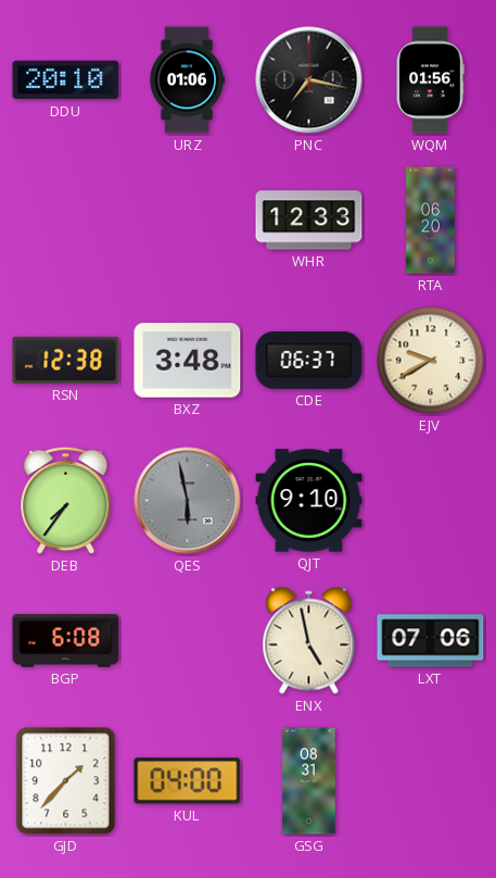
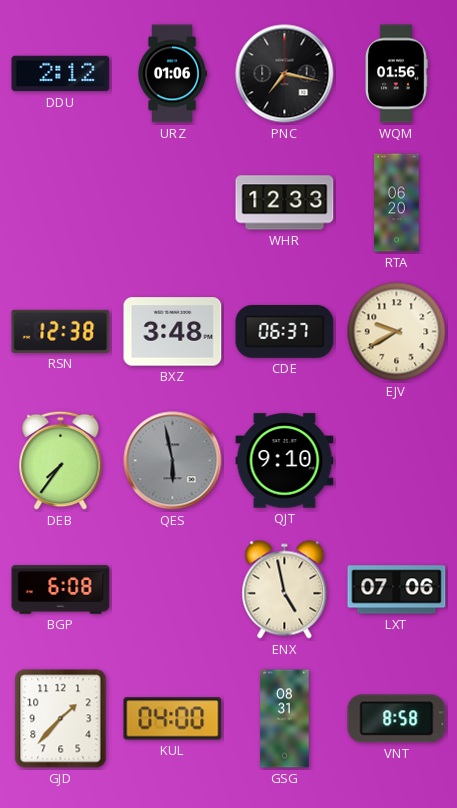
DDU: 20:10 -> 2:12 (61, 74)
VNT: none -> 8:58 (397, 719)
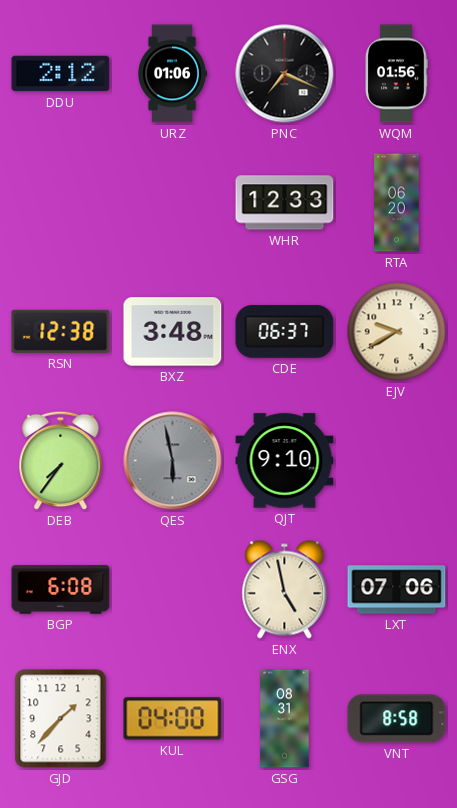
PNC: 7:17 -> 7:19 (285, 74)
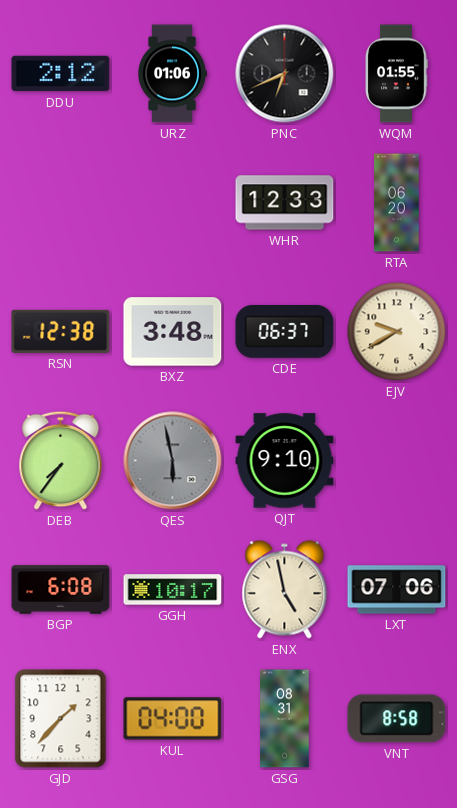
PNC: 7:19 -> 6:41 (285, 74)
WQM: 01:56 -> 01:55 (396, 74)
GGH: none -> 10:17 (173, 590)
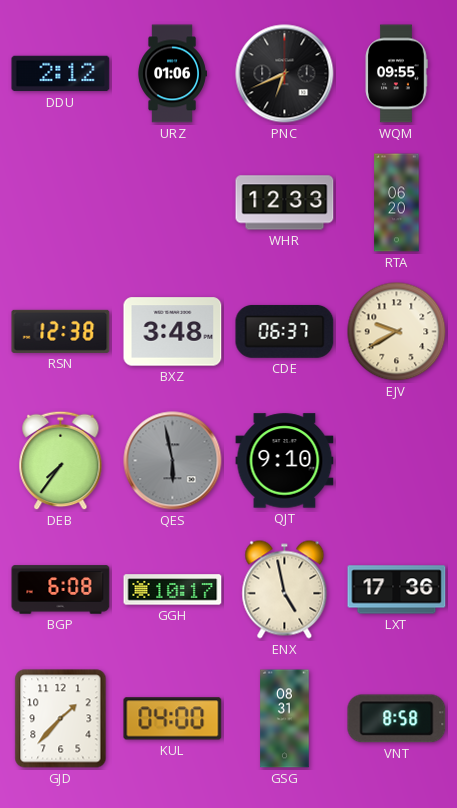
WQM: 01:55 -> 09:55 (396, 74)
LXT: 07:06 -> 17:36 (397, 590)
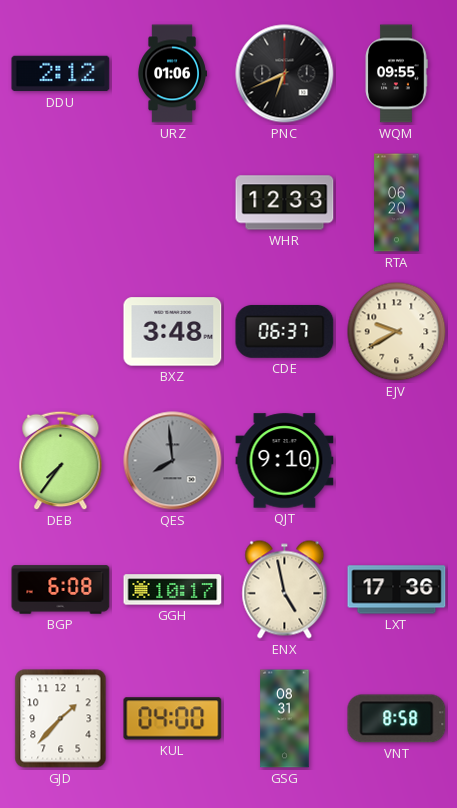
RSN: 12:38 -> none (61, 331)
QES: 5:58 -> 7:59 (173, 461)
